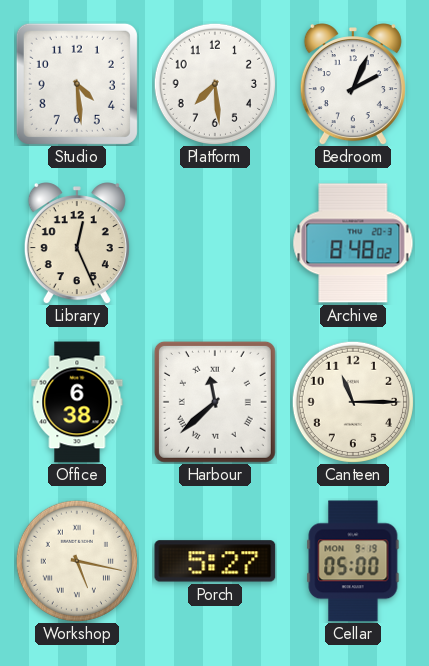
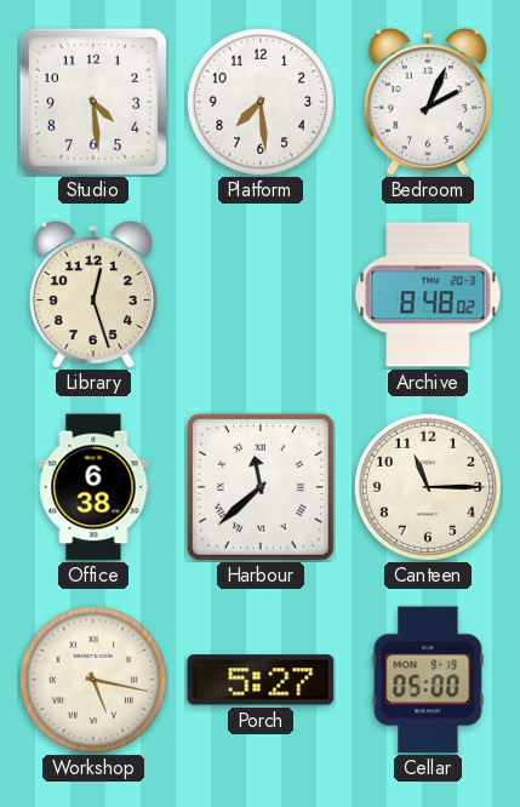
Library: 12:26 -> 12:27 (93, 294)
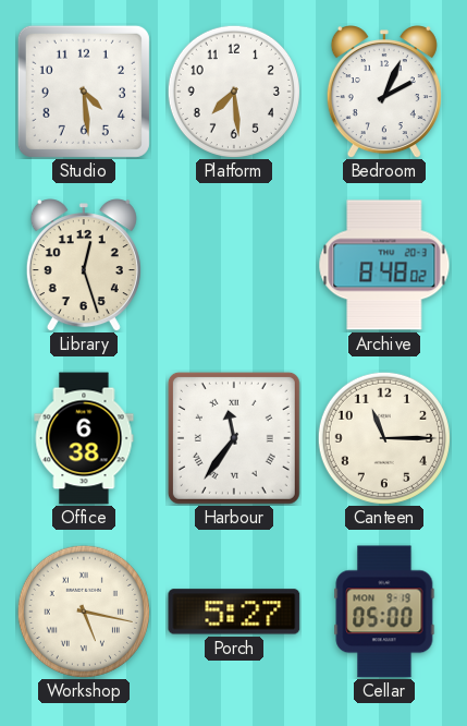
Harbour: 11:38 -> 11:36 (234, 438)
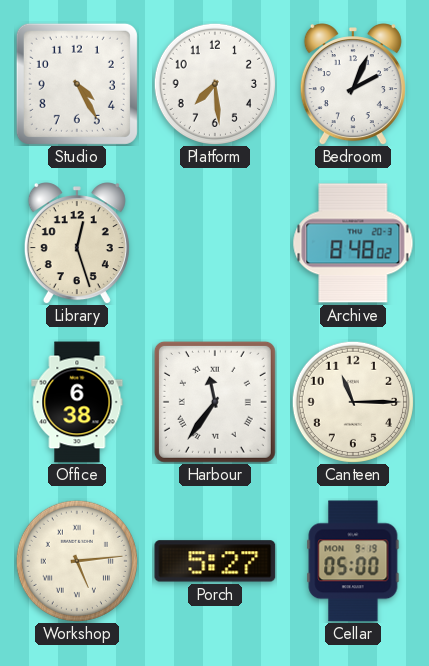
Studio: 4:29 -> 4:25 (77, 84)
Workshop: 5:17 -> 5:14 (77, 561)
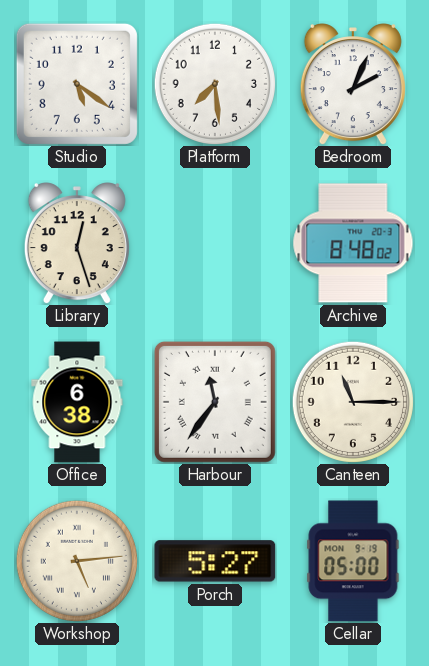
Studio: 4:25 -> 5:21 (77, 84)
